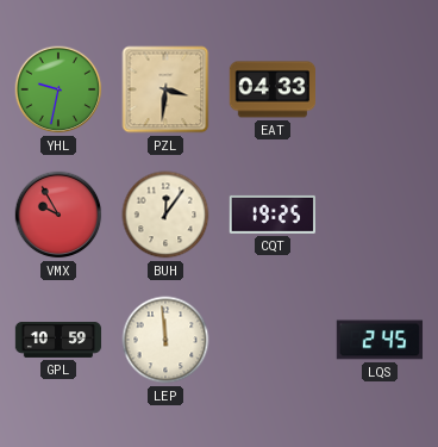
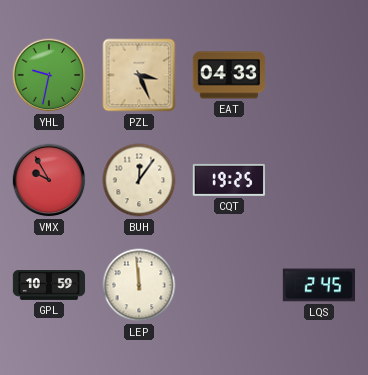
PZL: 3:31 -> 3:26 (139, 75)
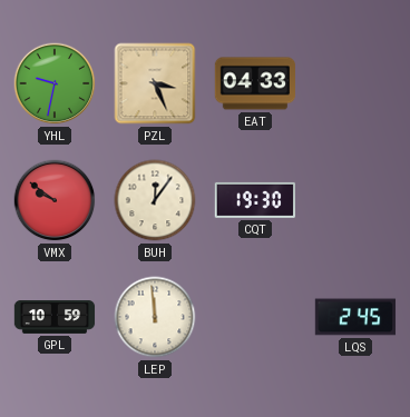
VMX: 9:55 -> 9:51 (55, 200)
CQT: 19:25 -> 19:30 (254, 200)
